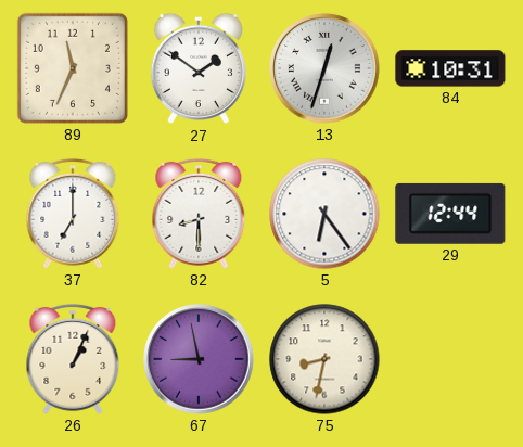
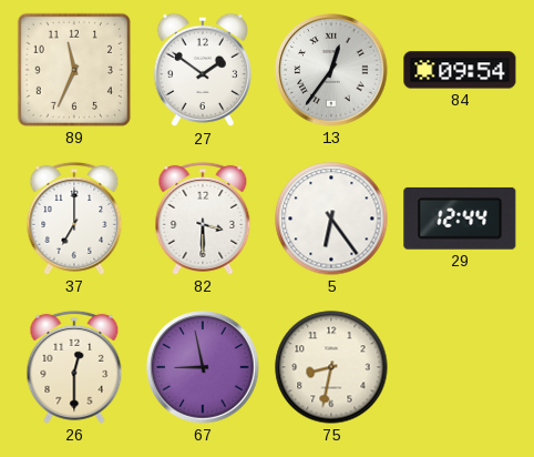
13: 12:33 -> 12:36 (331, 70)
84: 10:31 -> 09:54 (460, 70)
82: 8:30 -> 3:30 (203, 219)
26: 1:04 -> 12:30 (74, 367)
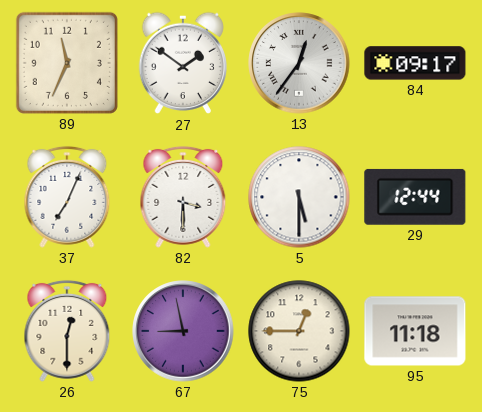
84: 09:54 -> 09:17 (415, 63)
37: 7:00 -> 7:04 (67, 197)
5: 6:24 -> 5:30 (299, 197)
75: 8:32 -> 12:45 (299, 331)
95: none -> 11:18 (415, 331)
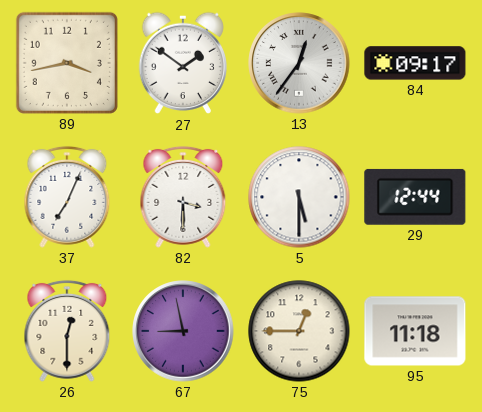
89: 11:34 -> 3:43 (67, 63)
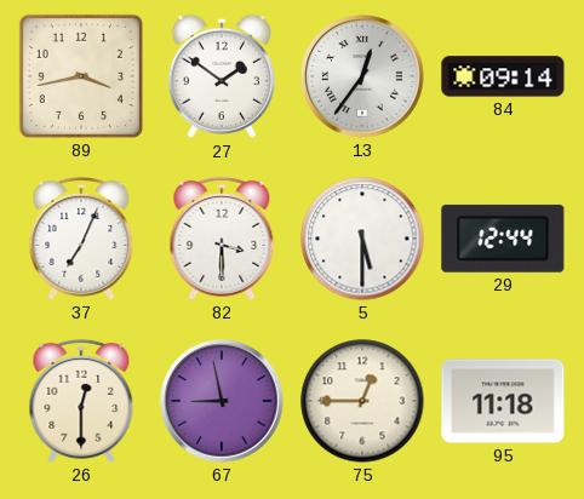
84: 09:17 -> 09:14 (503, 76)
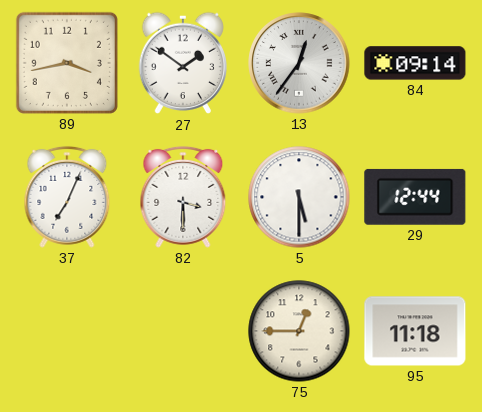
26: 12:30 -> none (81, 401)
67: 8:58 -> none (222, 401)
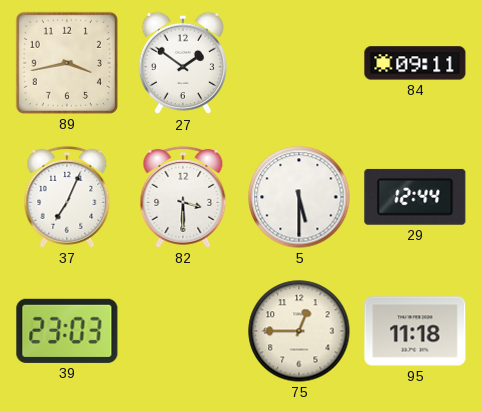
13: 12:36 -> none (299, 63)
84: 09:14 -> 09:11 (415, 63)
39: none -> 23:03 (67, 331)
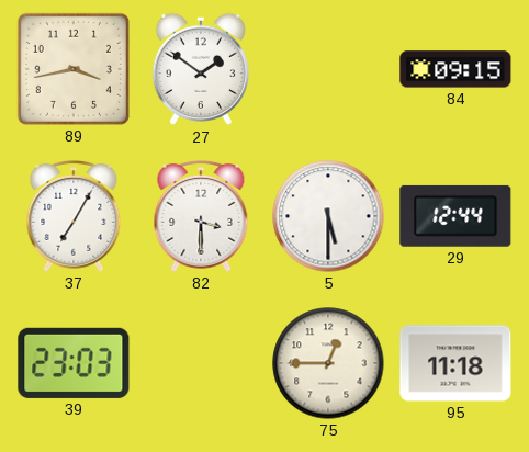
84: 09:11 -> 09:15 (455, 69)
37: 7:04 -> 7:05 (74, 216)
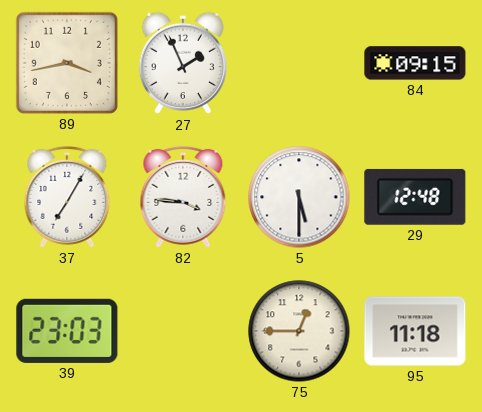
27: 1:51 -> 1:56 (182, 63)
82: 3:30 -> 3:46 (183, 197)
29: 12:44 -> 12:48 (415, 197)
